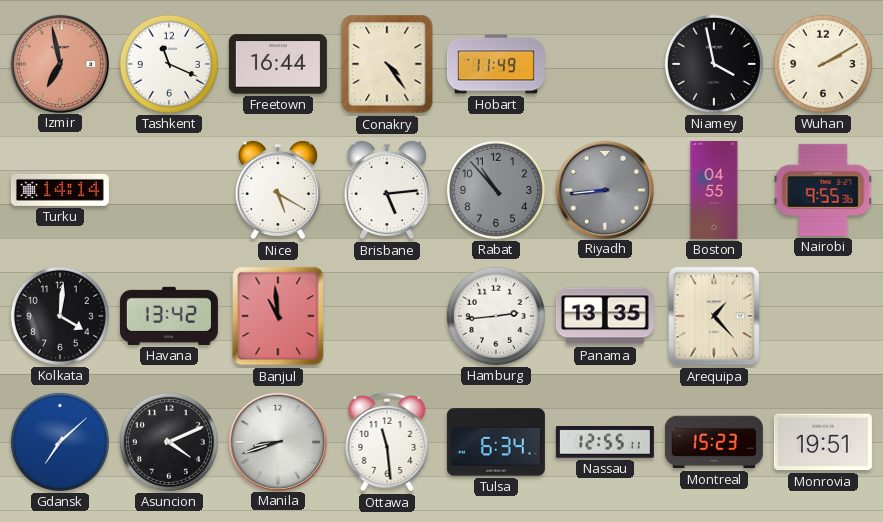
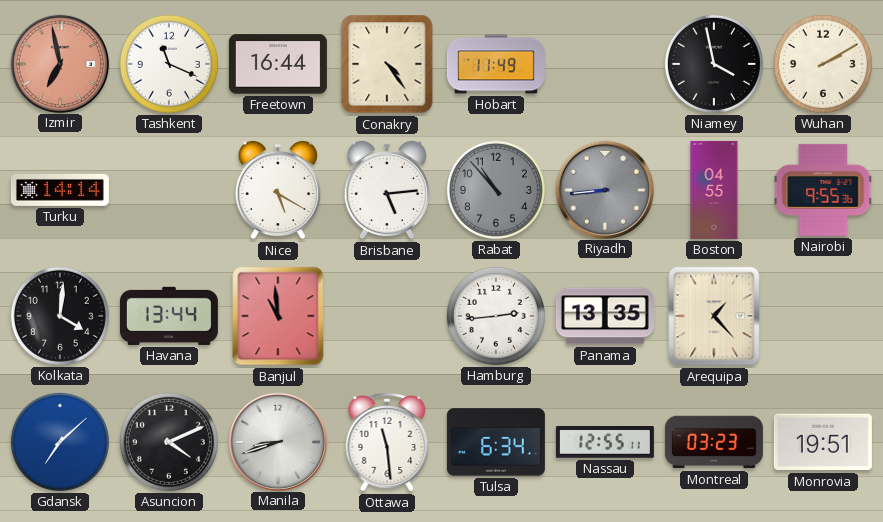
Havana: 13:42 -> 13:44 (169, 316)
Montreal: 15:23 -> 03:23 (714, 442)
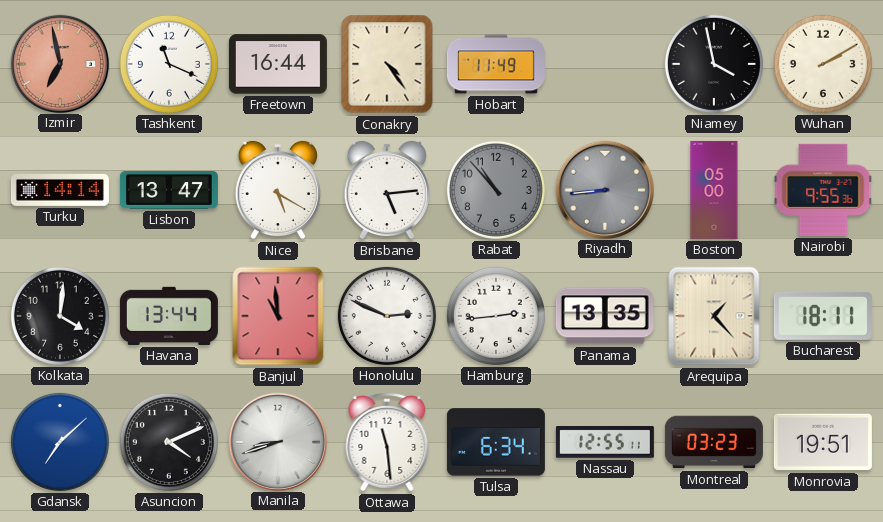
Lisbon: none -> 13:47 (169, 190)
Boston: 04:55 -> 05:00 (714, 190)
Honolulu: none -> 2:49 (387, 316)
Bucharest: none -> 18:11 (823, 316)
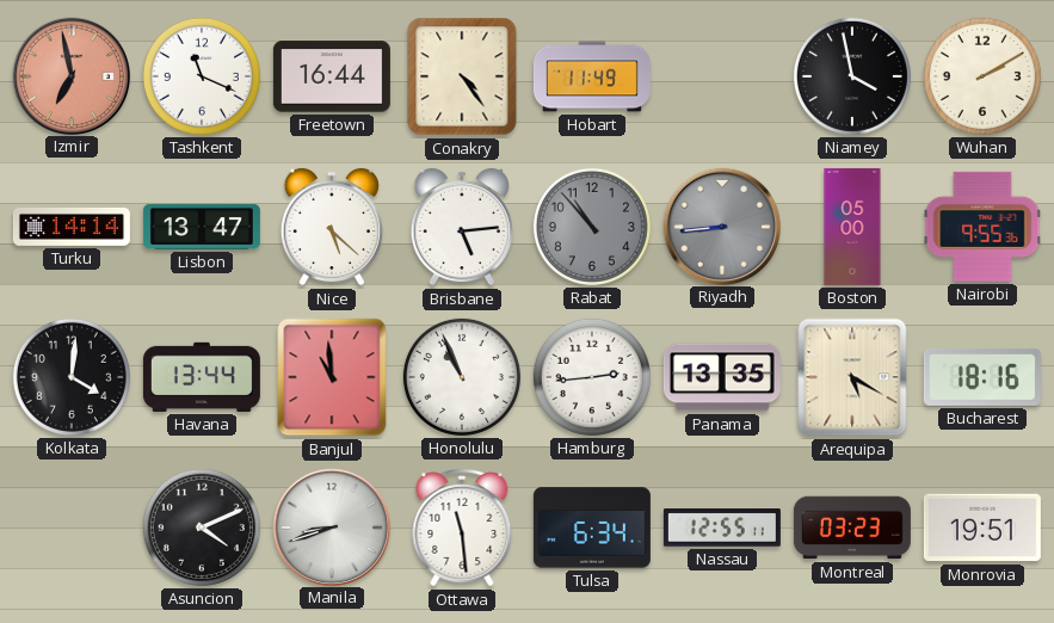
Nice: 5:20 -> 5:22 (332, 227)
Honolulu: 2:49 -> 10:56 (462, 377)
Arequipa: 1:23 -> 5:20 (852, 377)
Bucharest: 18:11 -> 18:16 (982, 377)
Gdansk: 7:08 -> none (60, 442)
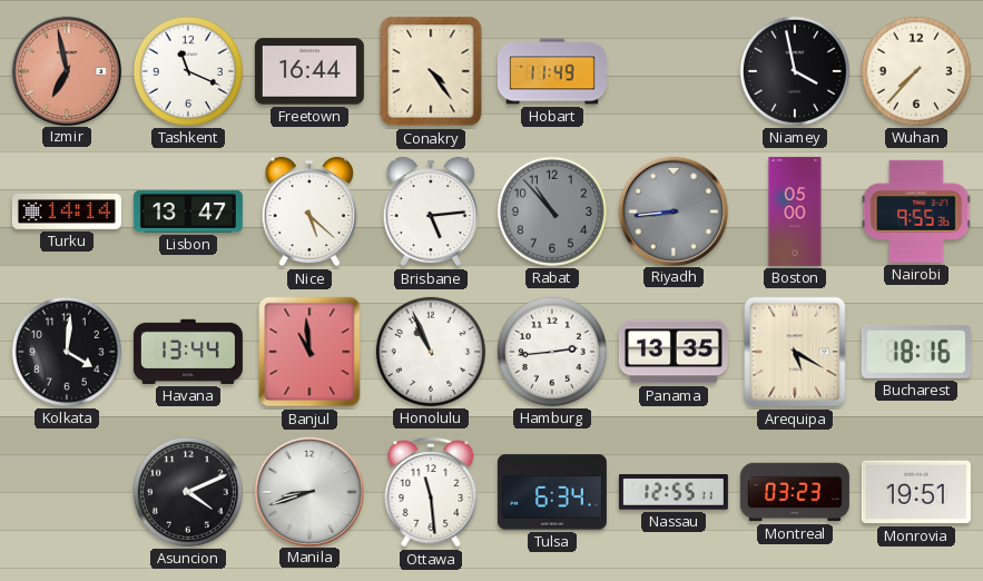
Wuhan: 2:10 -> 7:37 (916, 71)
